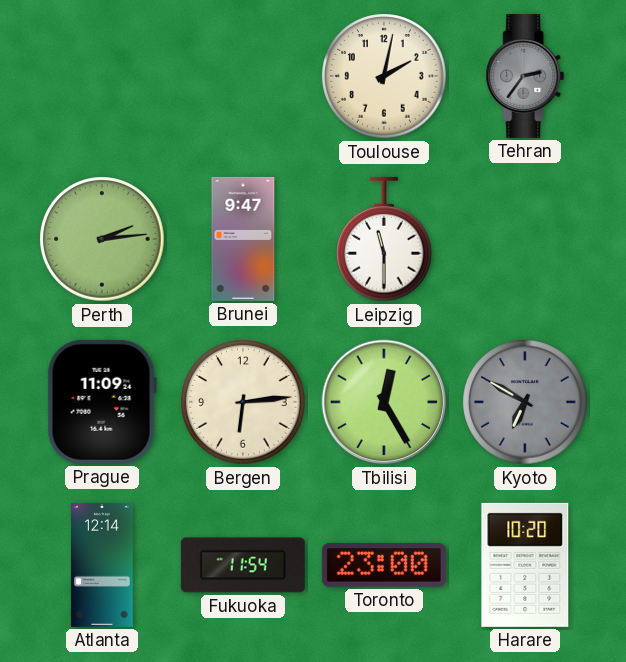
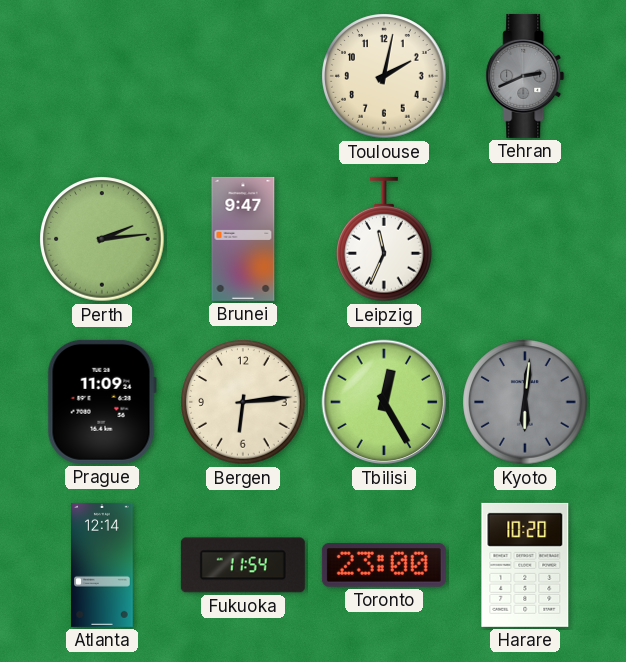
Tehran: 2:36 -> 2:41 (525, 76)
Leipzig: 11:30 -> 11:34 (385, 239)
Kyoto: 6:50 -> 6:01 (525, 402)
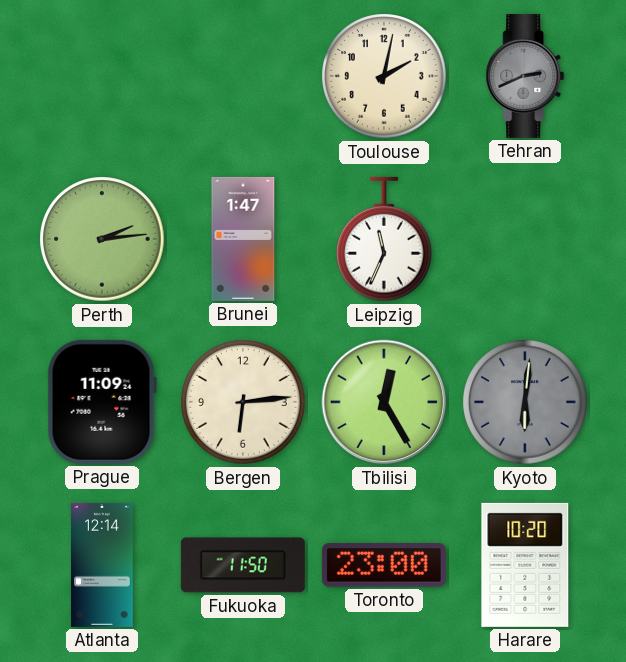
Brunei: 9:47 -> 1:47 (243, 239)
Fukuoka: 11:54 -> 11:50 (243, 565)
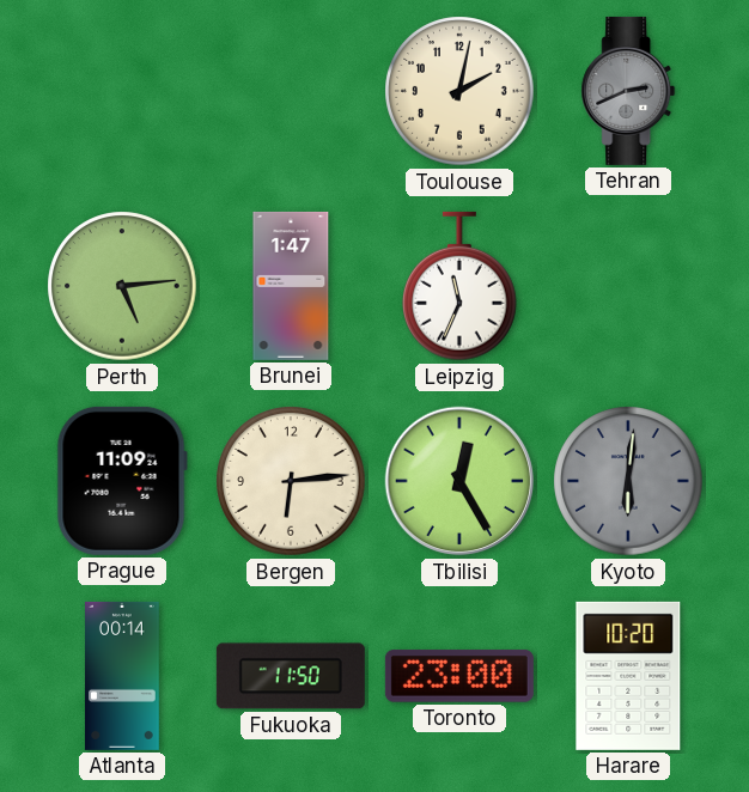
Perth: 2:14 -> 5:14 (122, 286)
Atlanta: 12:14 -> 00:14 (122, 676)
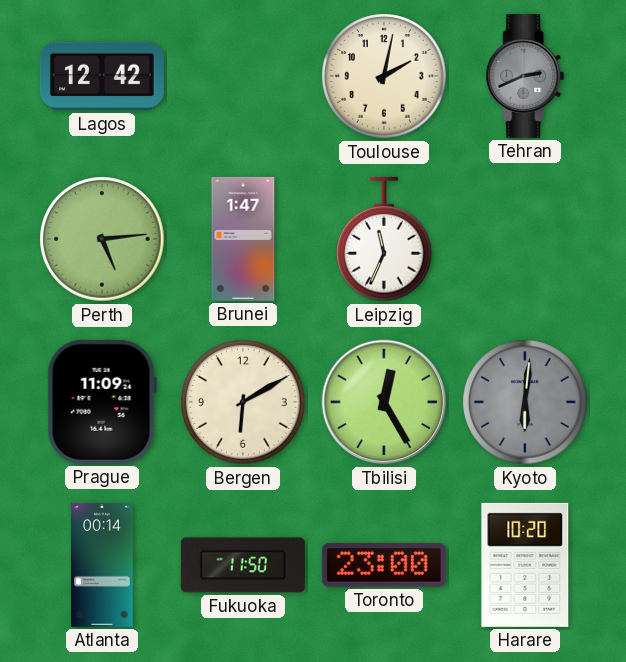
Lagos: none -> 12:42 (102, 76)
Bergen: 6:14 -> 6:10 (243, 402)
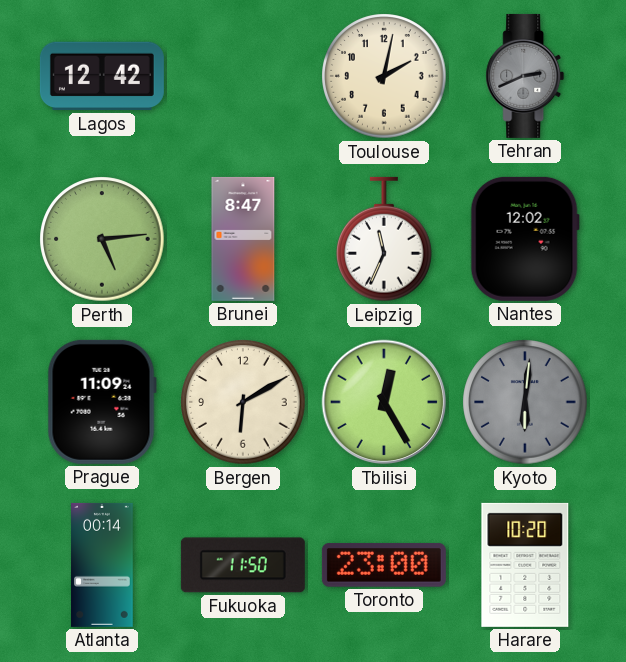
Brunei: 1:47 -> 8:47 (243, 239)
Nantes: none -> 12:02 (525, 239)
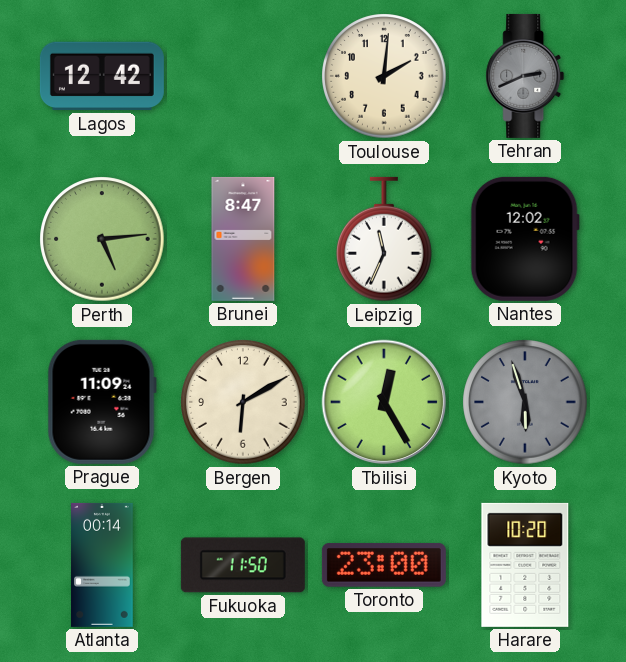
Toulouse: 2:02 -> 2:01 (384, 76)
Kyoto: 6:01 -> 5:57 (525, 402)
